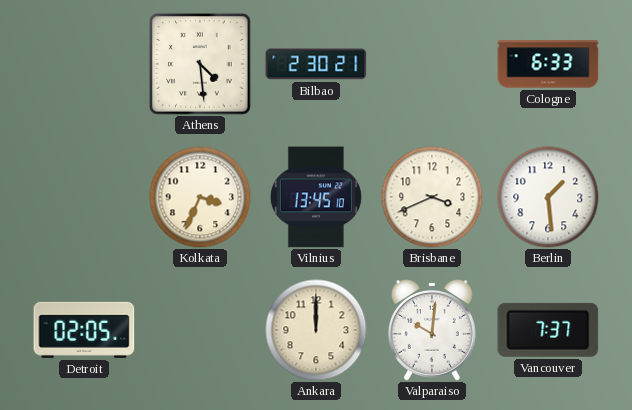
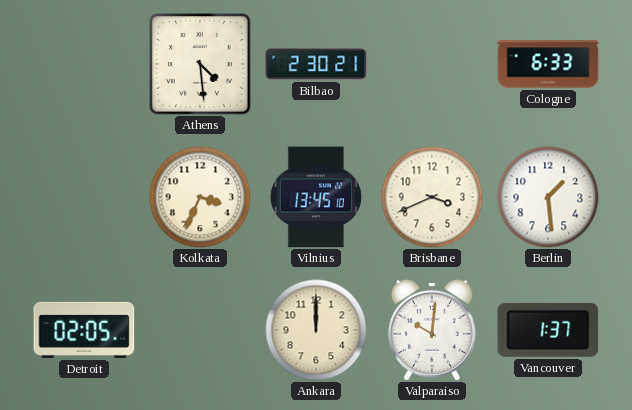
Vancouver: 7:37 -> 1:37 (548, 330)
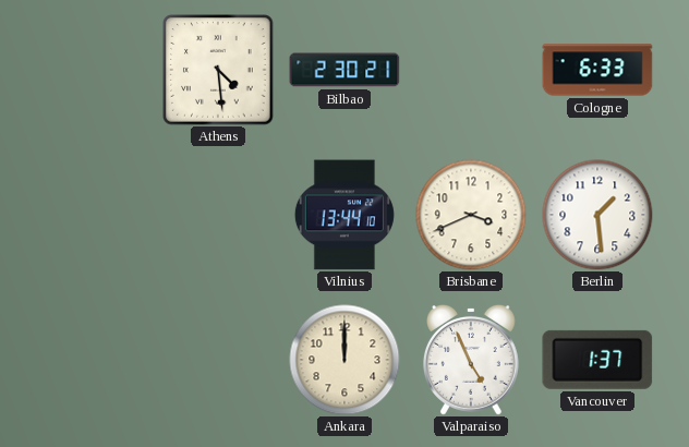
Kolkata: 3:34 -> none (200, 197)
Vilnius: 13:45 -> 13:44 (344, 215)
Detroit: 02:05 -> none (84, 330)
Valparaiso: 10:01 -> 4:56 (471, 360)
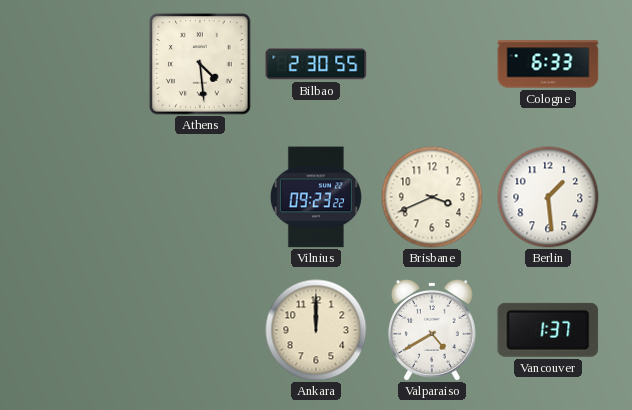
Bilbao: 2:30:21 -> 2:30:55 (316, 64)
Vilnius: 13:44 -> 09:23 (316, 197)
Valparaiso: 4:56 -> 4:40 (432, 330)
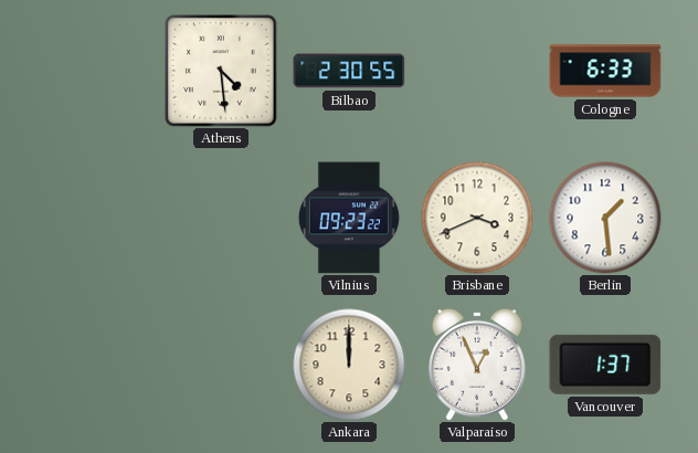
Valparaiso: 4:40 -> 12:56 (477, 365)
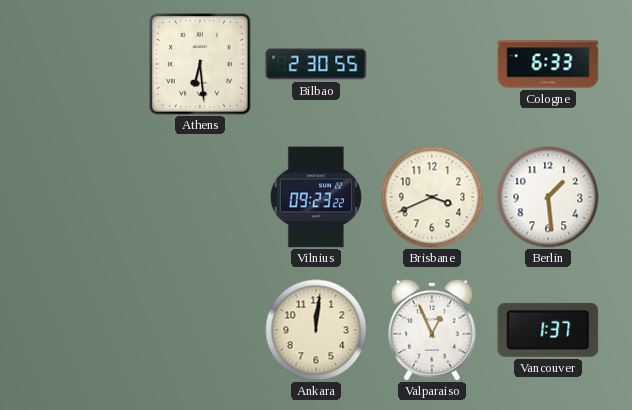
Athens: 4:29 -> 6:29 (200, 64)
Ankara: 12:00 -> 12:01 (316, 330)
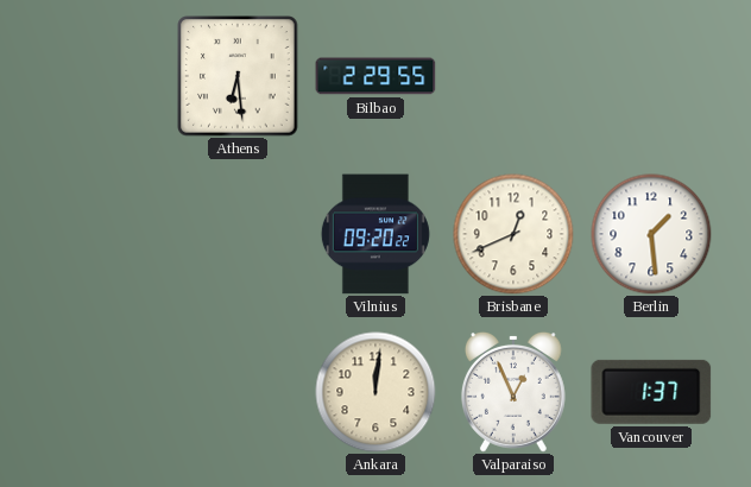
Bilbao: 2:30 -> 2:29 (375, 76)
Cologne: 6:33 -> none (548, 64)
Vilnius: 09:23 -> 09:20 (375, 234)
Brisbane: 3:41 -> 12:41 (513, 234)
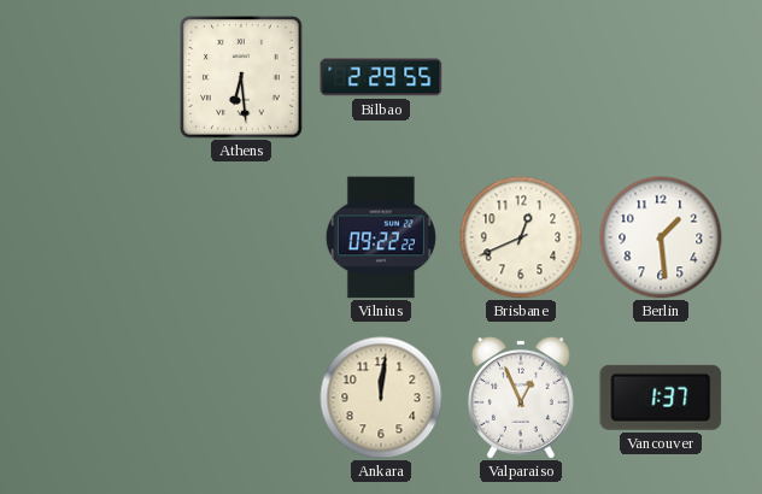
Vilnius: 09:20 -> 09:22 (381, 237)
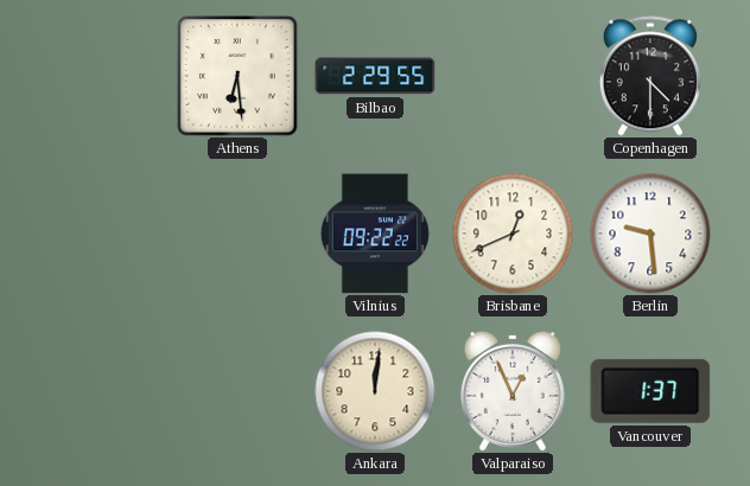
Copenhagen: none -> 4:30 (650, 76)
Berlin: 1:29 -> 9:29 (650, 234)
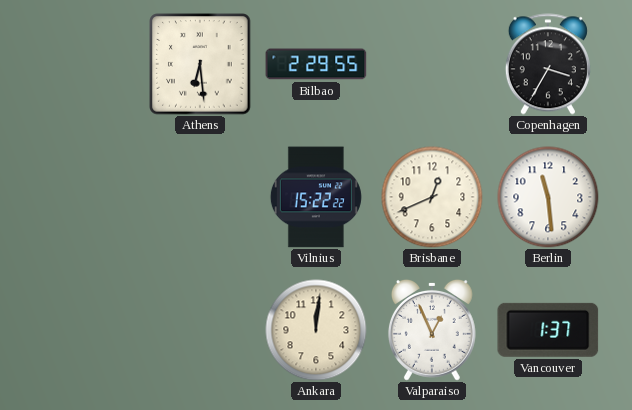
Copenhagen: 4:30 -> 3:35 (548, 64)
Vilnius: 09:22 -> 15:22 (316, 197)
Berlin: 9:29 -> 11:29 (548, 197)
